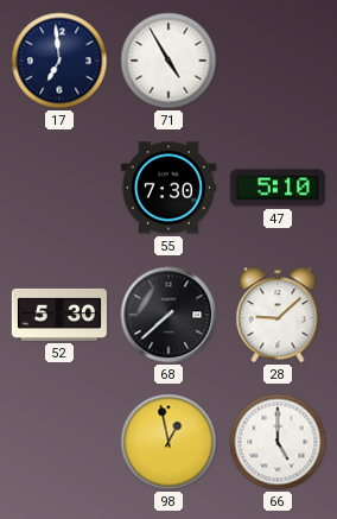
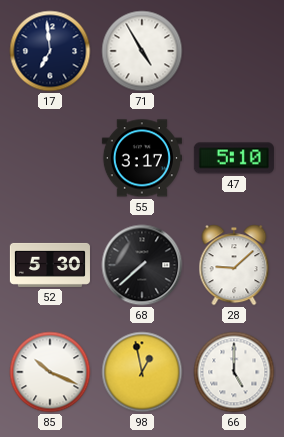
55: 7:30 -> 3:17 (142, 158)
85: none -> 10:19 (50, 372)
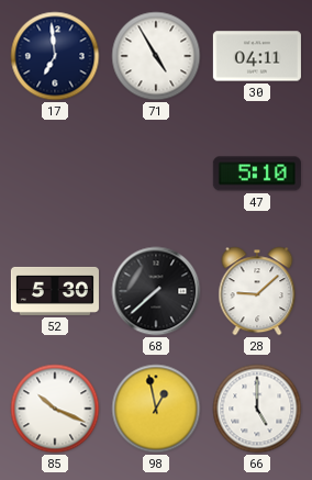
30: none -> 04:11 (257, 56)
55: 3:17 -> none (142, 158)
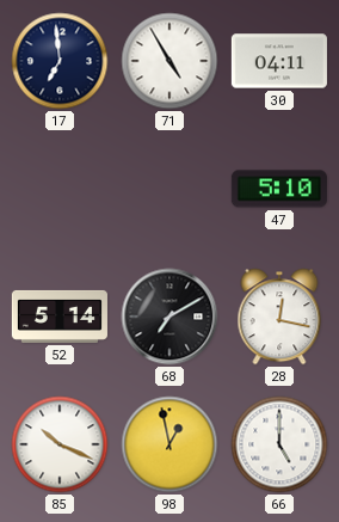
52: 5:30 -> 5:14 (60, 317)
68: 7:38 -> 7:10 (169, 317)
28: 9:08 -> 12:17 (279, 317)
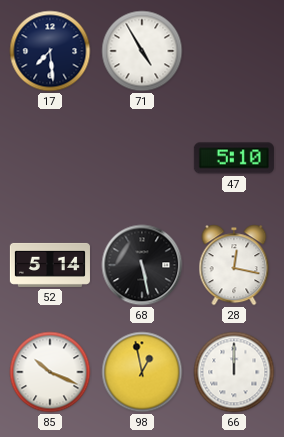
17: 6:59 -> 7:29 (50, 51)
30: 04:11 -> none (279, 61)
68: 7:10 -> 5:28 (142, 265)
66: 5:00 -> 12:00 (234, 372)
